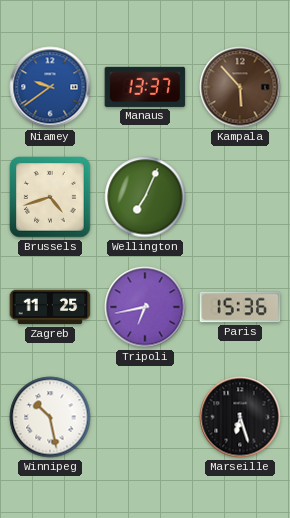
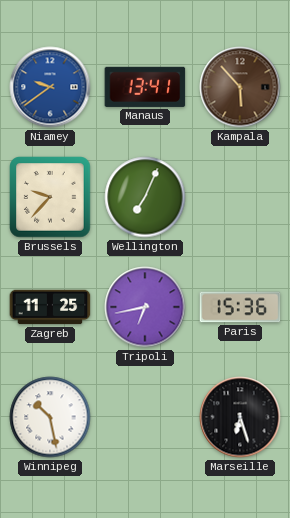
Manaus: 13:37 -> 13:41 (145, 87)
Brussels: 4:42 -> 9:37 (50, 197)
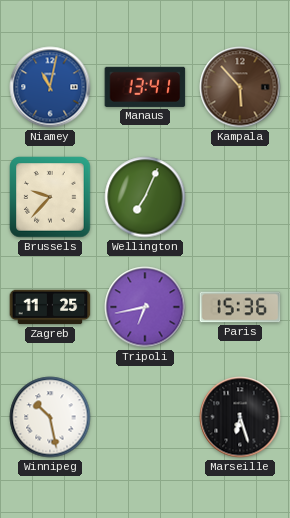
Niamey: 9:39 -> 11:02 (50, 87)
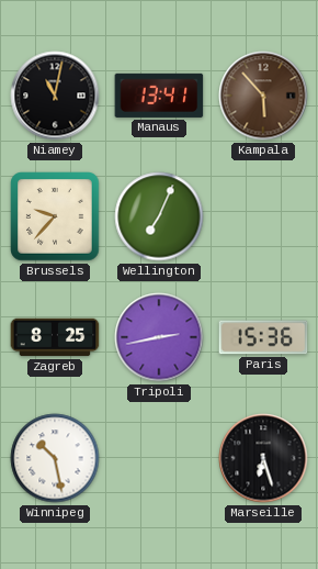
Niamey dial: blue -> black (55, 96)
Zagreb: 11:25 -> 8:25 (55, 337)
Tripoli: 6:43 -> 2:43 (159, 337)
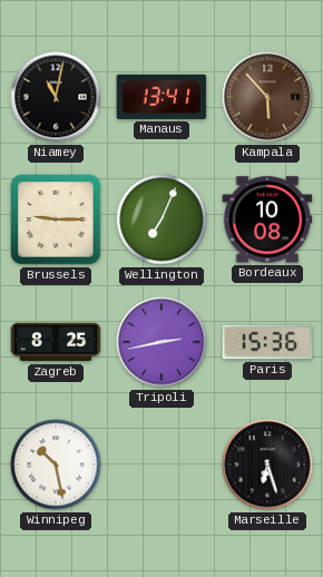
Brussels: 9:37 -> 9:15 (56, 219)
Bordeaux: none -> 10:08 (267, 219)
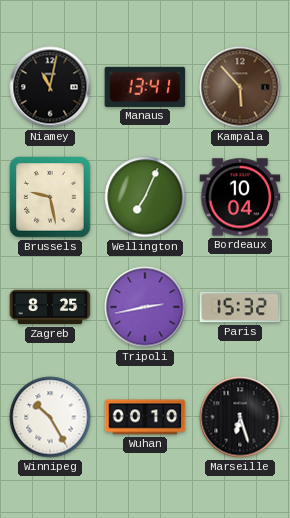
Brussels: 9:15 -> 9:28 (50, 197)
Bordeaux: 10:08 -> 10:04 (240, 197)
Paris: 15:36 -> 15:32 (240, 307)
Winnipeg: 10:28 -> 10:25 (50, 417)
Wuhan: none -> 00:10 (145, 417)
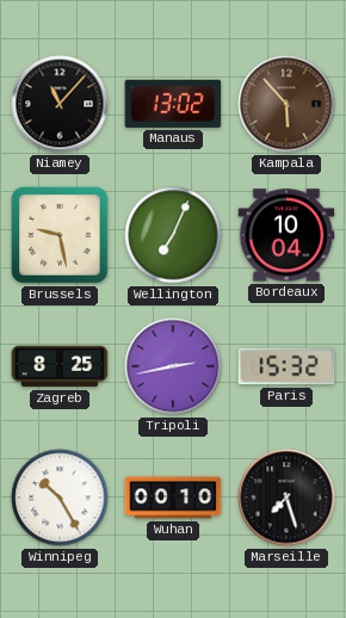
Niamey: 11:02 -> 11:07 (60, 104)
Manaus: 13:41 -> 13:02 (173, 104)
Marseille: 6:27 -> 7:27 (286, 498)
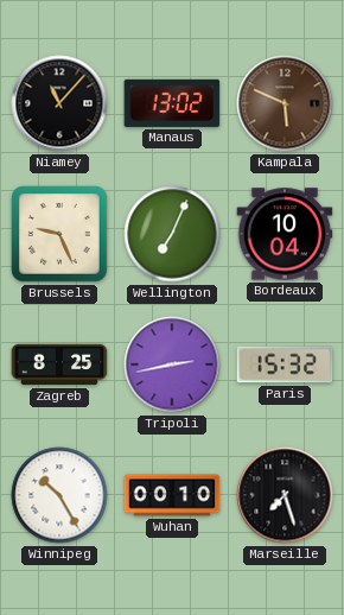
Kampala: 5:53 -> 5:49 (285, 103)
Brussels: 9:28 -> 9:26 (59, 234)
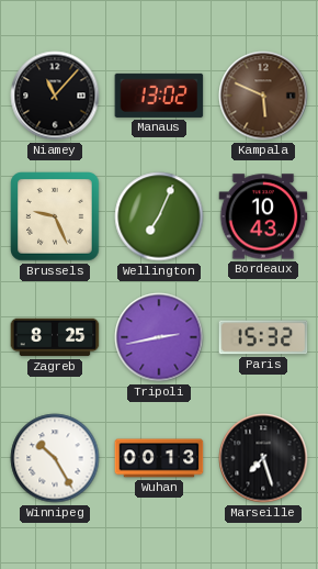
Bordeaux: 10:04 -> 10:43 (263, 216)
Wuhan: 00:10 -> 00:13 (159, 458)
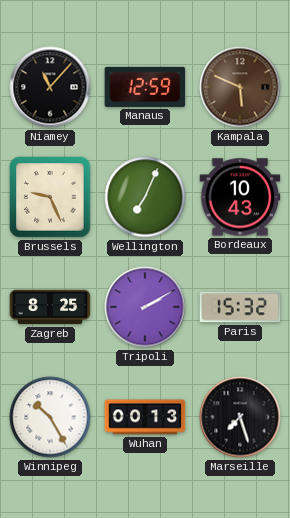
Manaus: 13:02 -> 12:59 (145, 87)
Tripoli: 2:43 -> 2:10 (145, 307)
